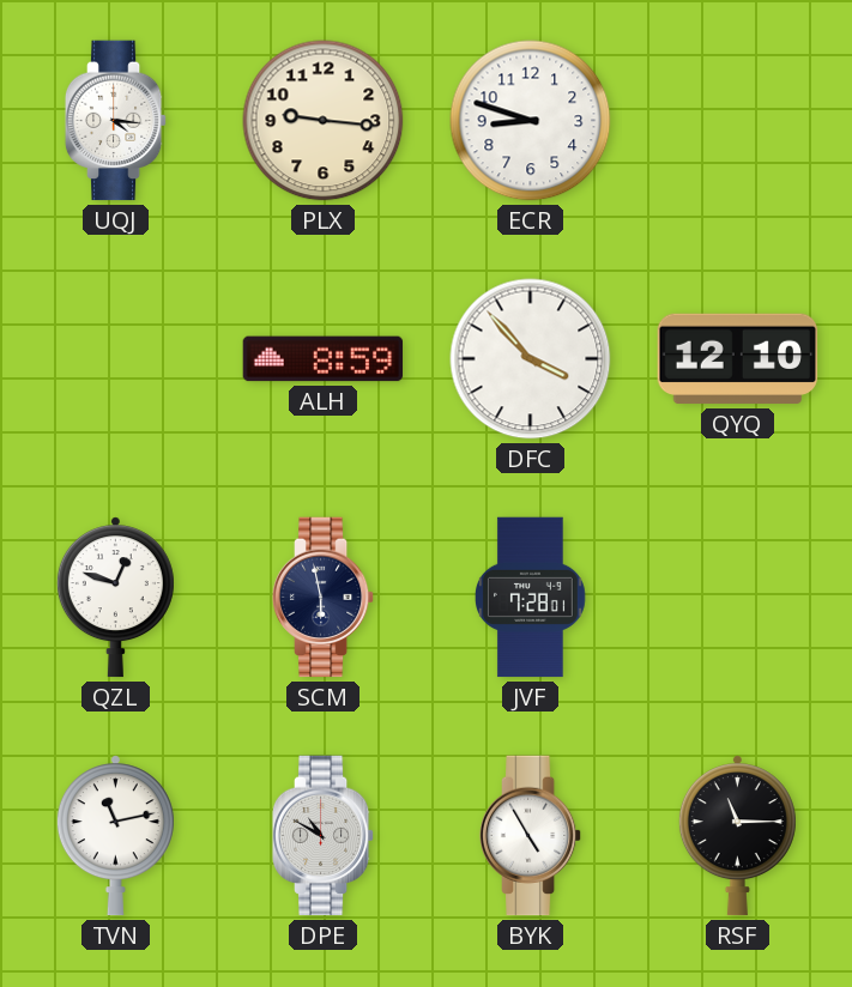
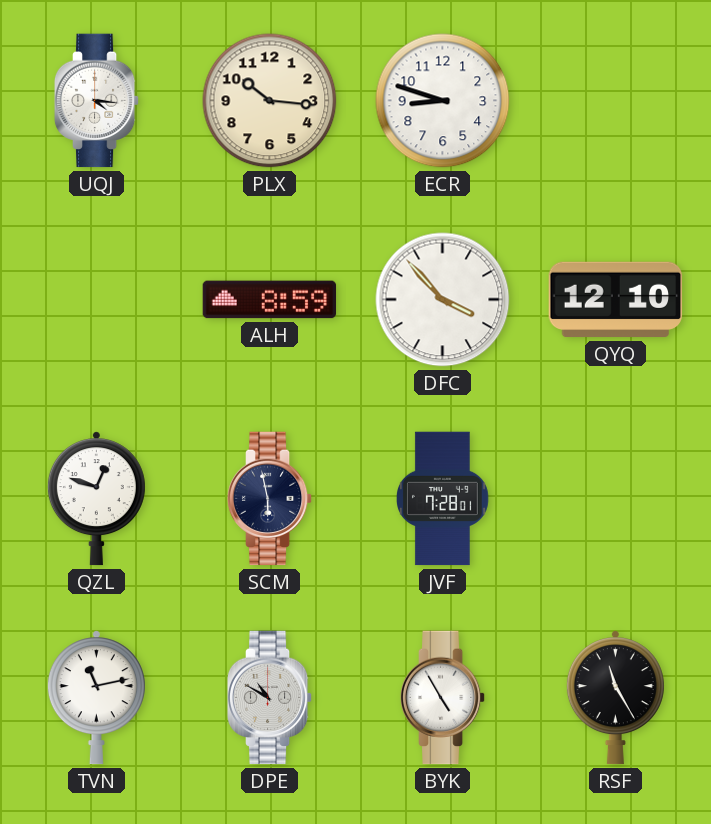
PLX: 9:16 -> 10:16 (270, 101)
RSF: 11:15 -> 11:25 (615, 698)
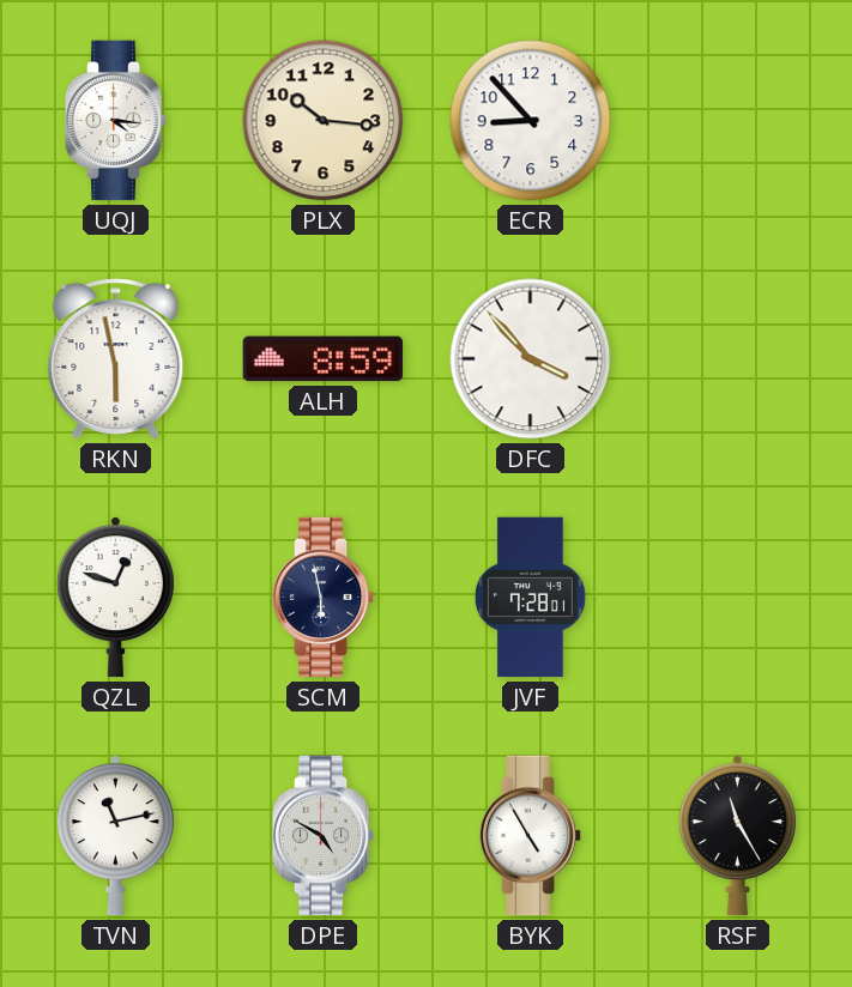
ECR: 8:48 -> 8:53 (531, 121)
RKN: none -> 5:58 (116, 359)
QYQ: 12:10 -> none (616, 300)
DPE: 10:50 -> 4:50 (324, 836)
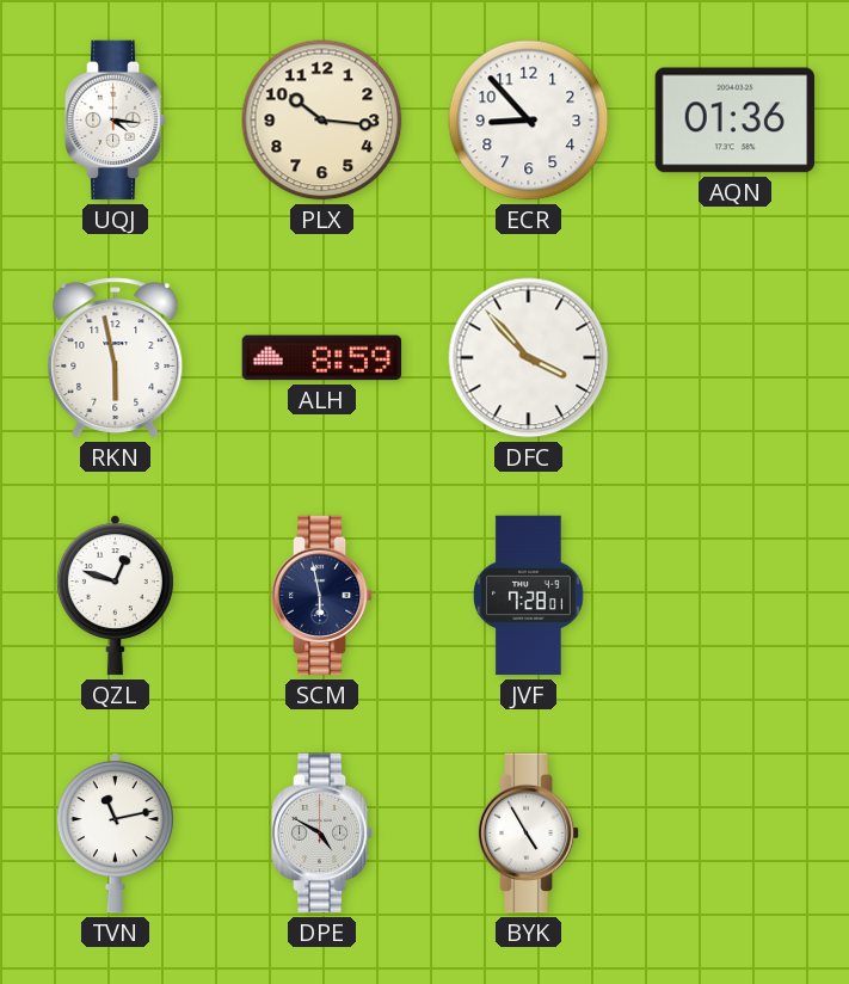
AQN: none -> 01:36 (736, 121)
RSF: 11:25 -> none (737, 836)
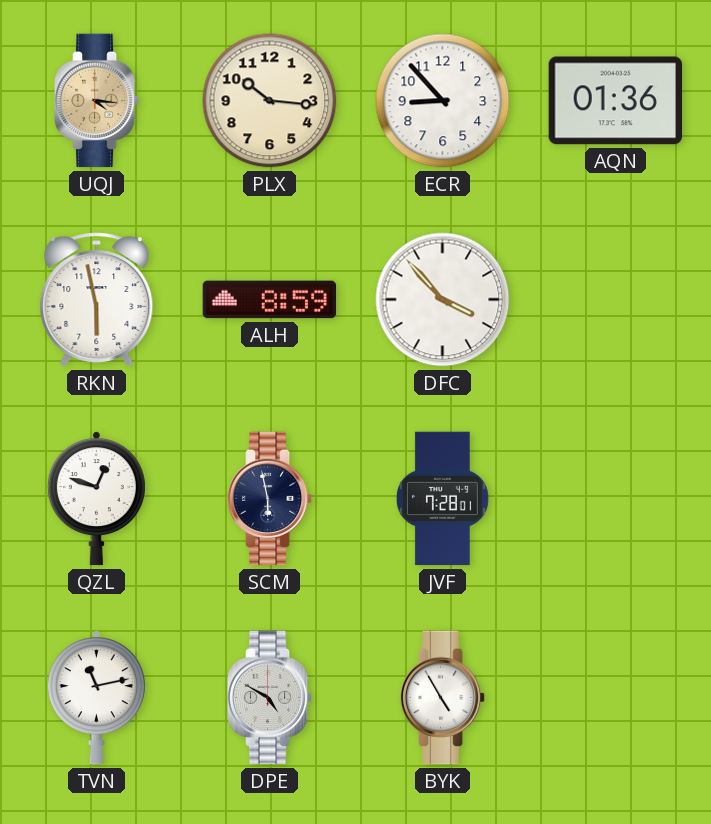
UQJ dial: white -> champagne (97, 101)
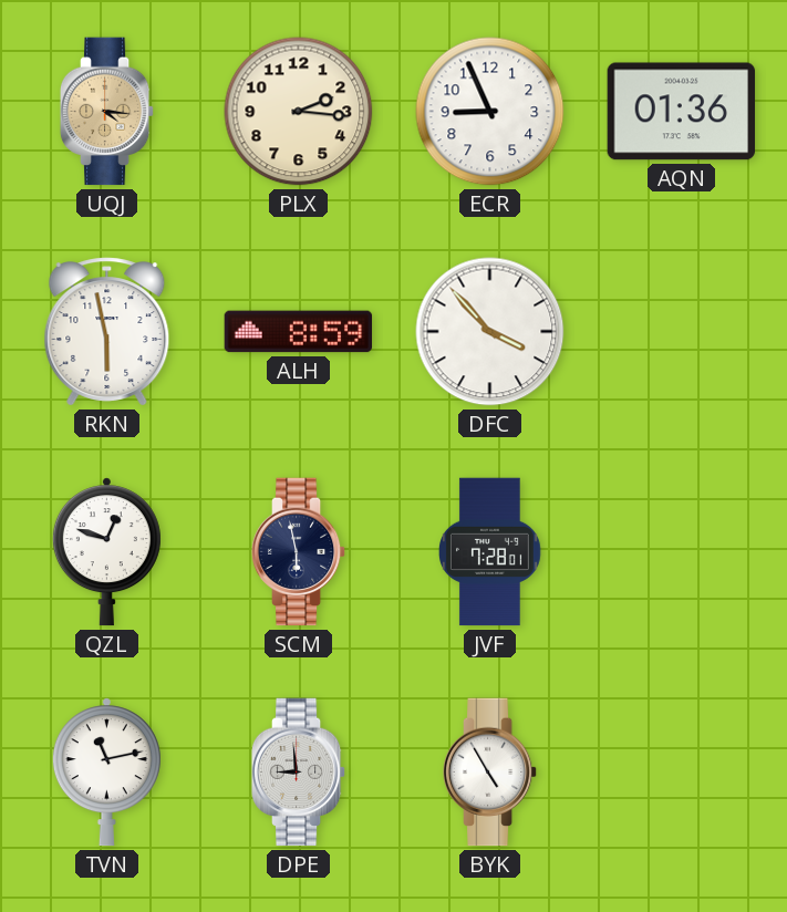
PLX: 10:16 -> 2:16 (299, 112)
ECR: 8:53 -> 8:56 (490, 112)
DPE: 4:50 -> 8:59 (299, 773)
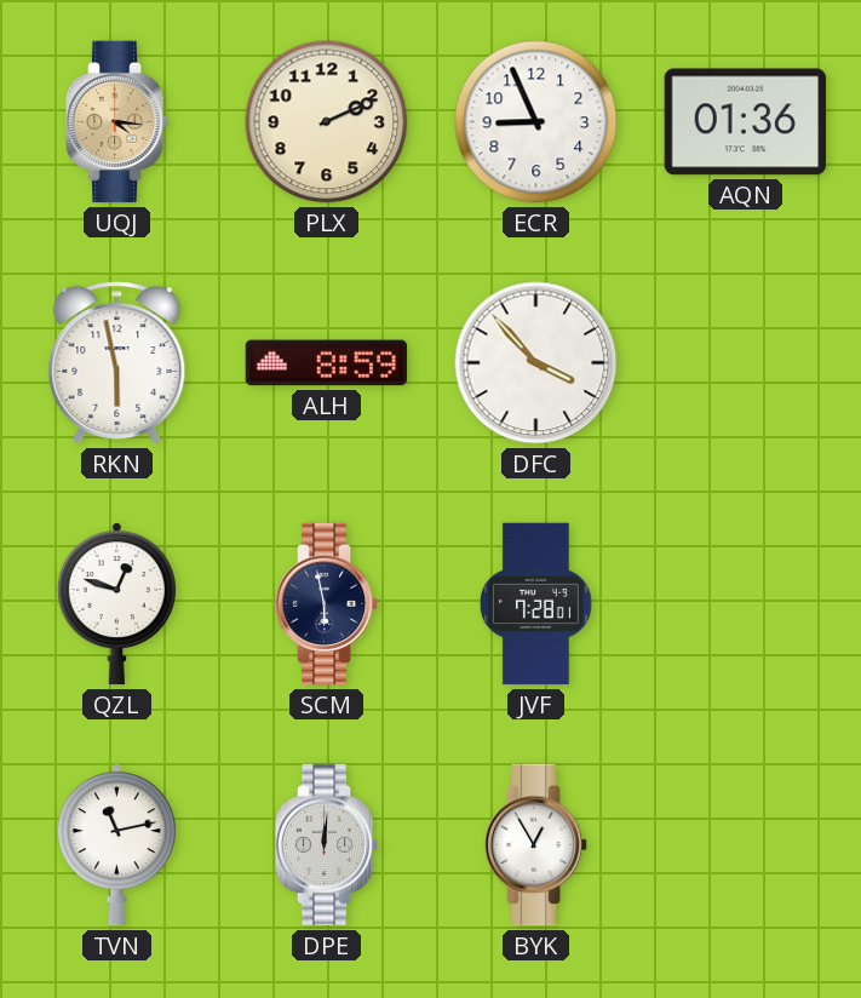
PLX: 2:16 -> 2:11 (327, 122)
DPE: 8:59 -> 12:01 (327, 845)
BYK: 4:55 -> 12:55 (536, 845)
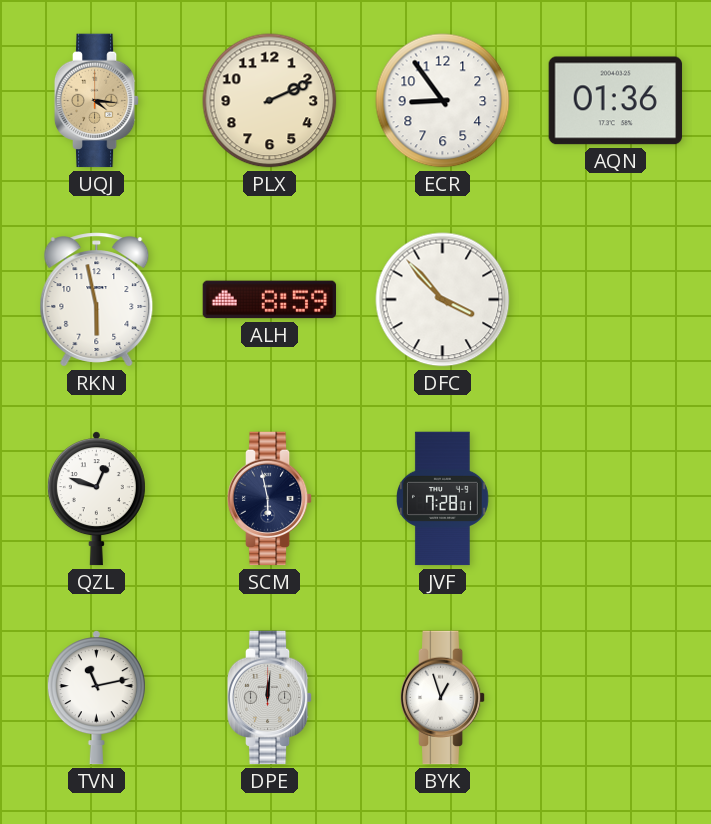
ECR: 8:56 -> 8:54 (443, 101)
BYK: 12:55 -> 12:57 (443, 698)
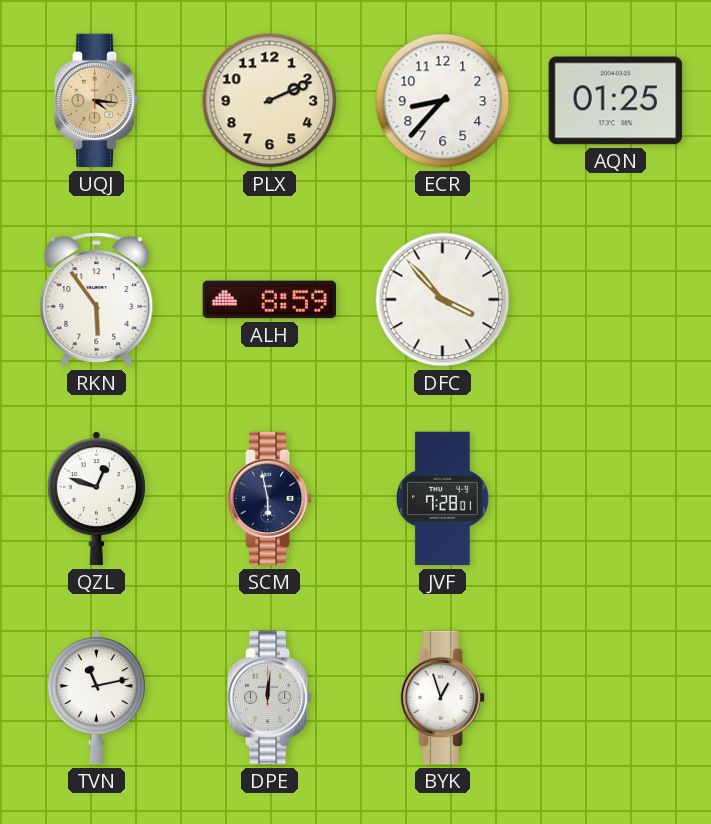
ECR: 8:54 -> 8:37 (443, 101)
AQN: 01:36 -> 01:25 (616, 101)
RKN: 5:58 -> 5:54 (97, 300)
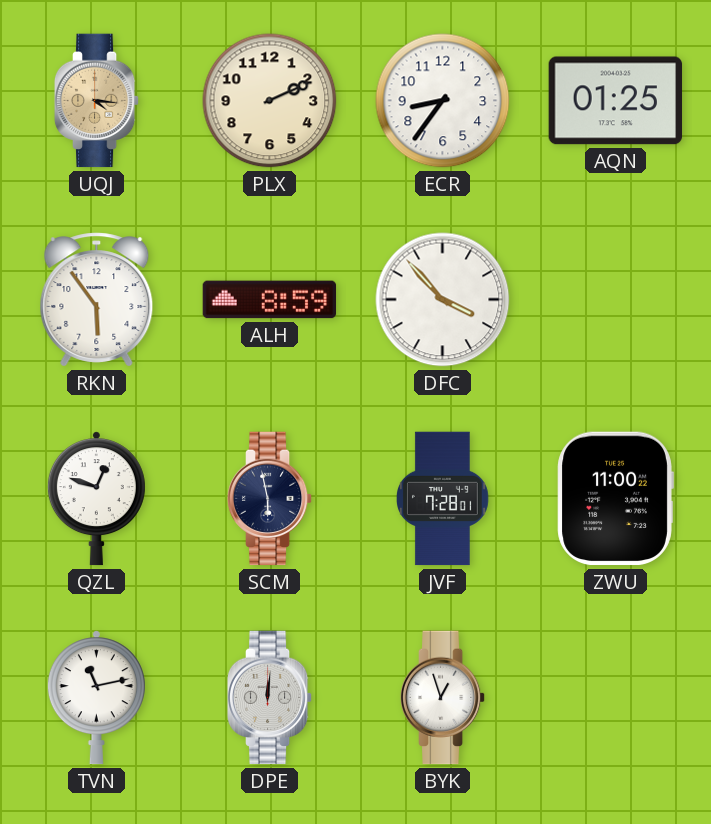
ECR: 8:37 -> 8:36 (443, 101)
ZWU: none -> 11:00 (615, 499)
